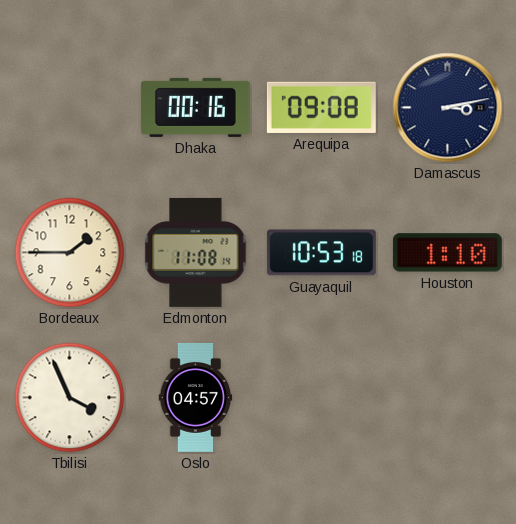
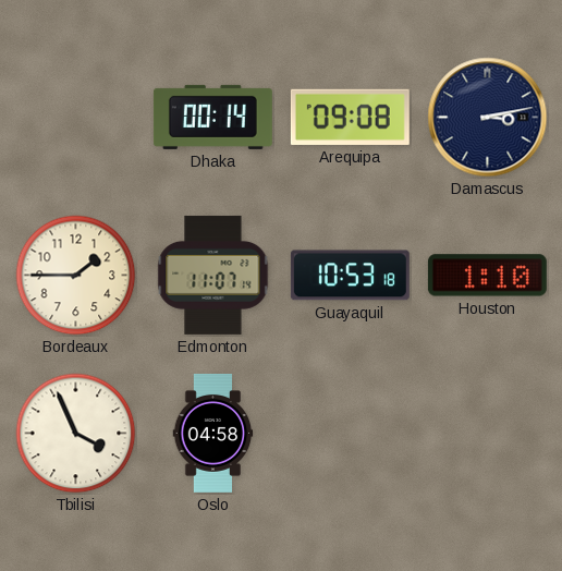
Dhaka: 00:16 -> 00:14 (212, 117)
Edmonton: 11:08 -> 11:07 (213, 275)
Oslo: 04:57 -> 04:58 (213, 433)
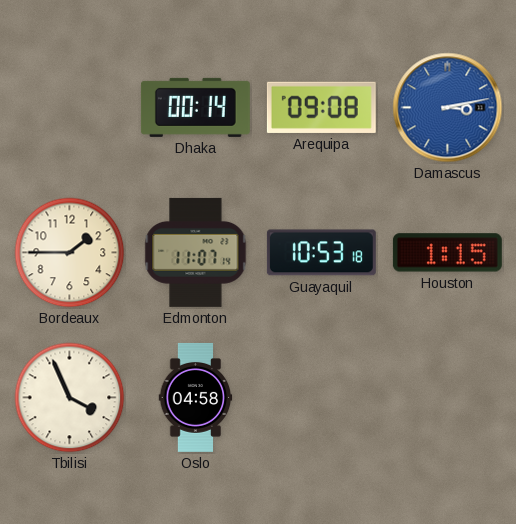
Damascus dial: navy -> blue (448, 108)
Houston: 1:10 -> 1:15 (447, 253)
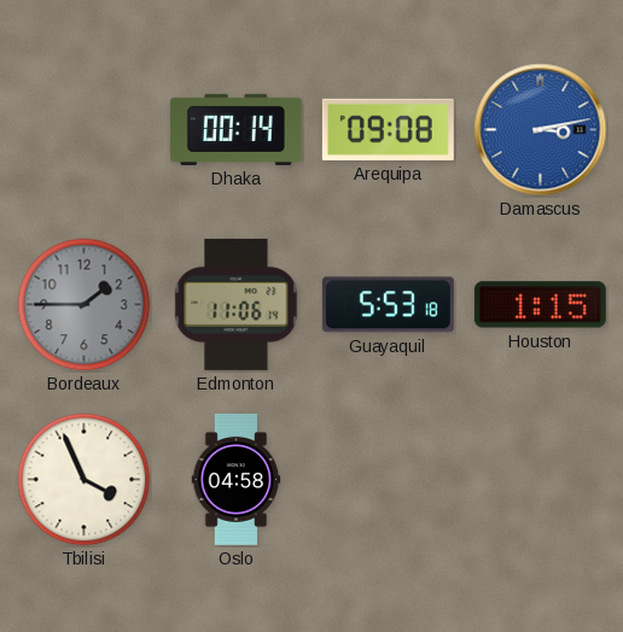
Bordeaux dial: cream -> grey (85, 305)
Edmonton: 11:07 -> 11:06 (237, 304)
Guayaquil: 10:53 -> 5:53 (388, 305)
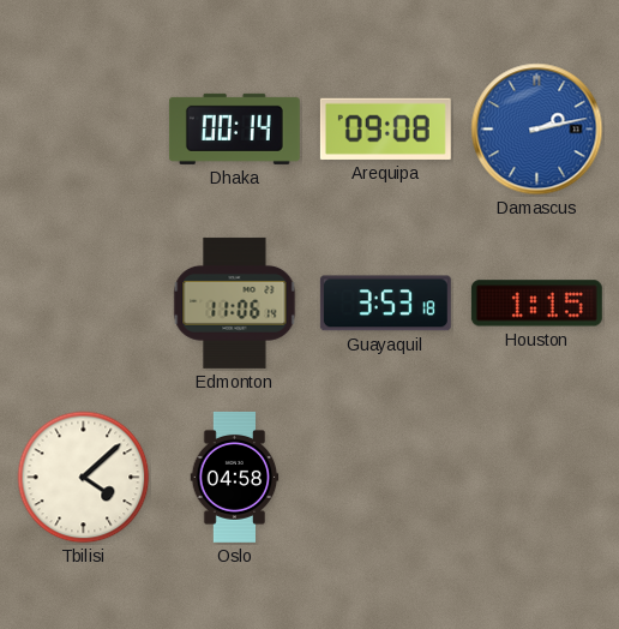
Damascus: 3:13 -> 2:13 (537, 130)
Bordeaux: 1:45 -> none (85, 305)
Guayaquil: 5:53 -> 3:53 (385, 304)
Tbilisi: 3:56 -> 4:08 (84, 478)
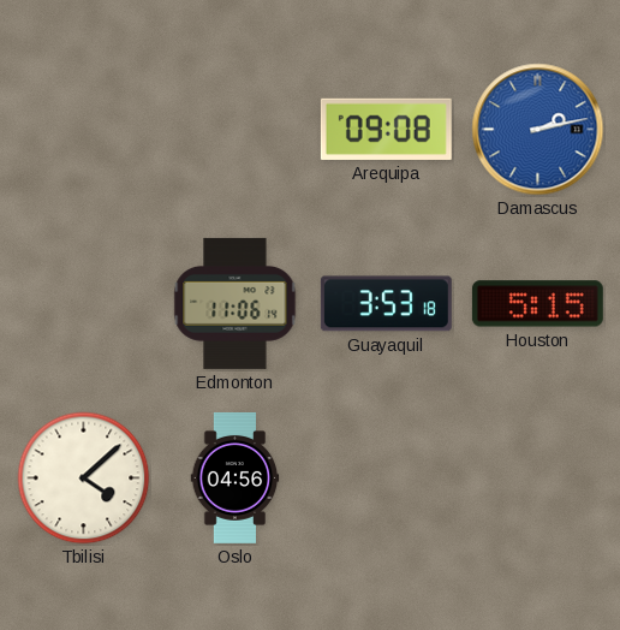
Dhaka: 00:14 -> none (234, 128)
Houston: 1:15 -> 5:15 (537, 304)
Oslo: 04:58 -> 04:56 (236, 477)
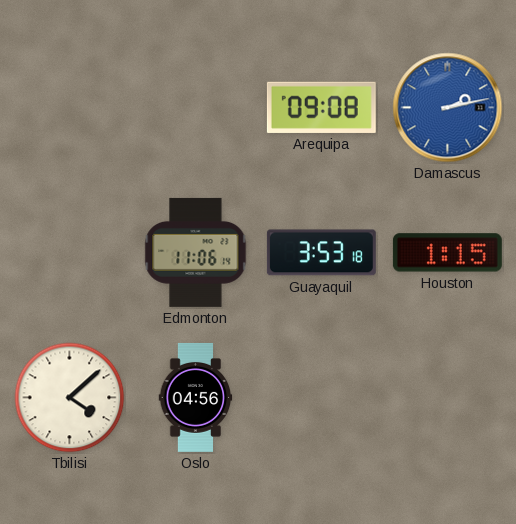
Houston: 5:15 -> 1:15 (447, 253)
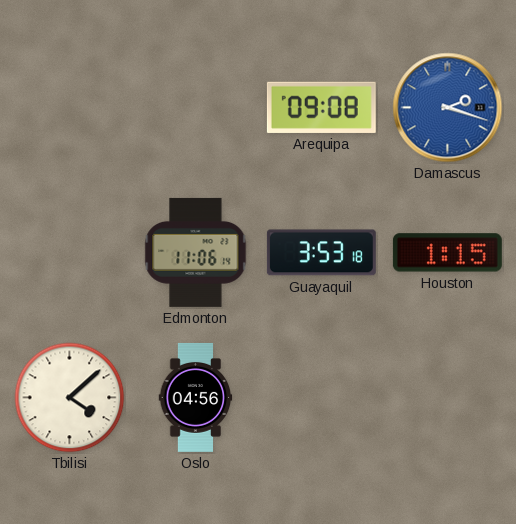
Damascus: 2:13 -> 2:18 (448, 108)
